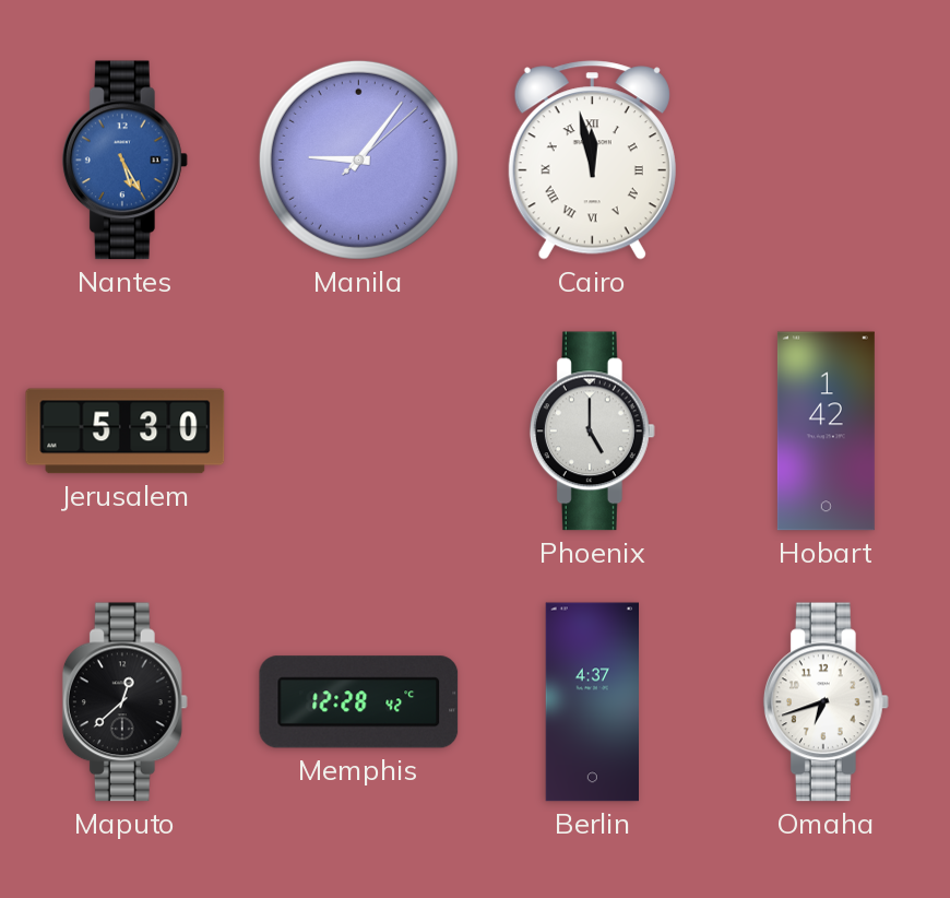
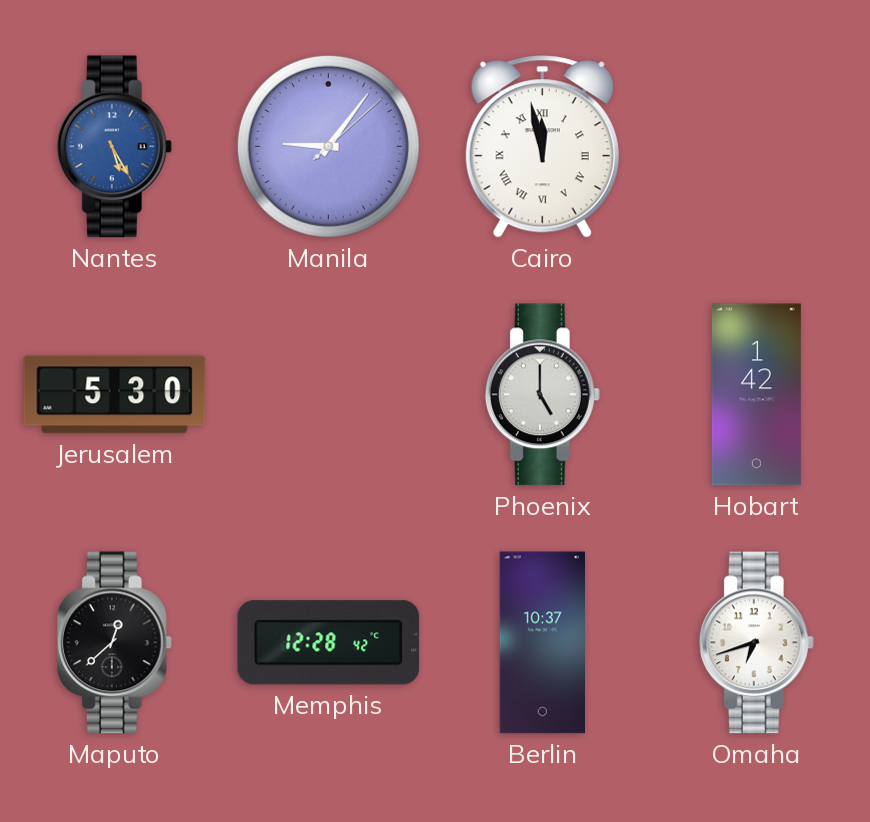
Berlin: 4:37 -> 10:37 (542, 643)
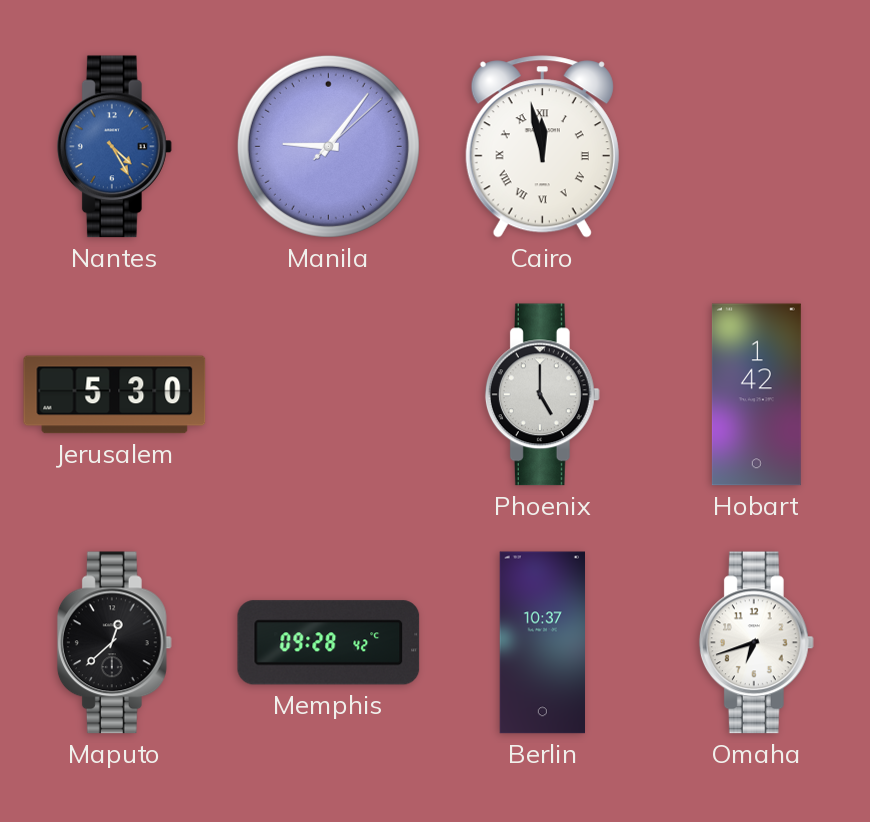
Nantes: 5:25 -> 4:25 (114, 147)
Memphis: 12:28 -> 09:28 (329, 643)
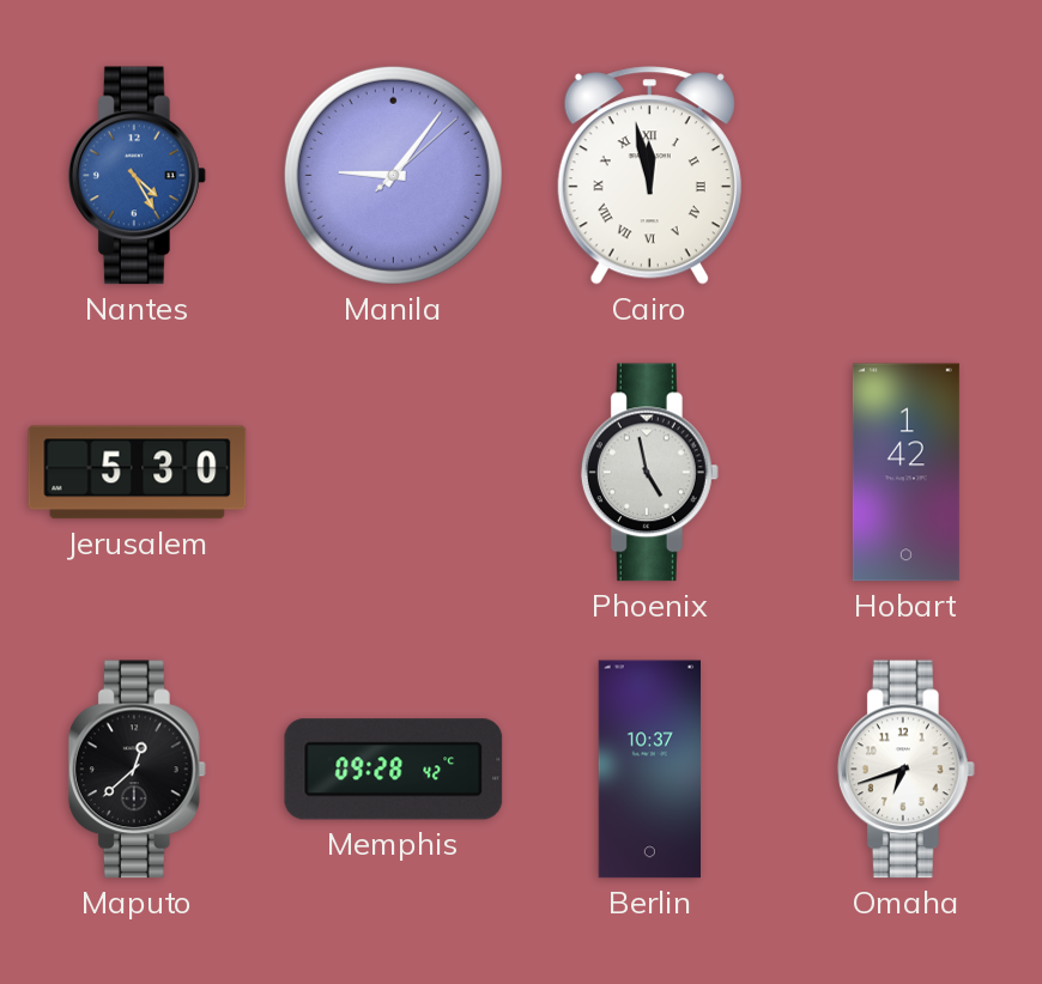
Phoenix: 5:00 -> 4:58 (649, 473)
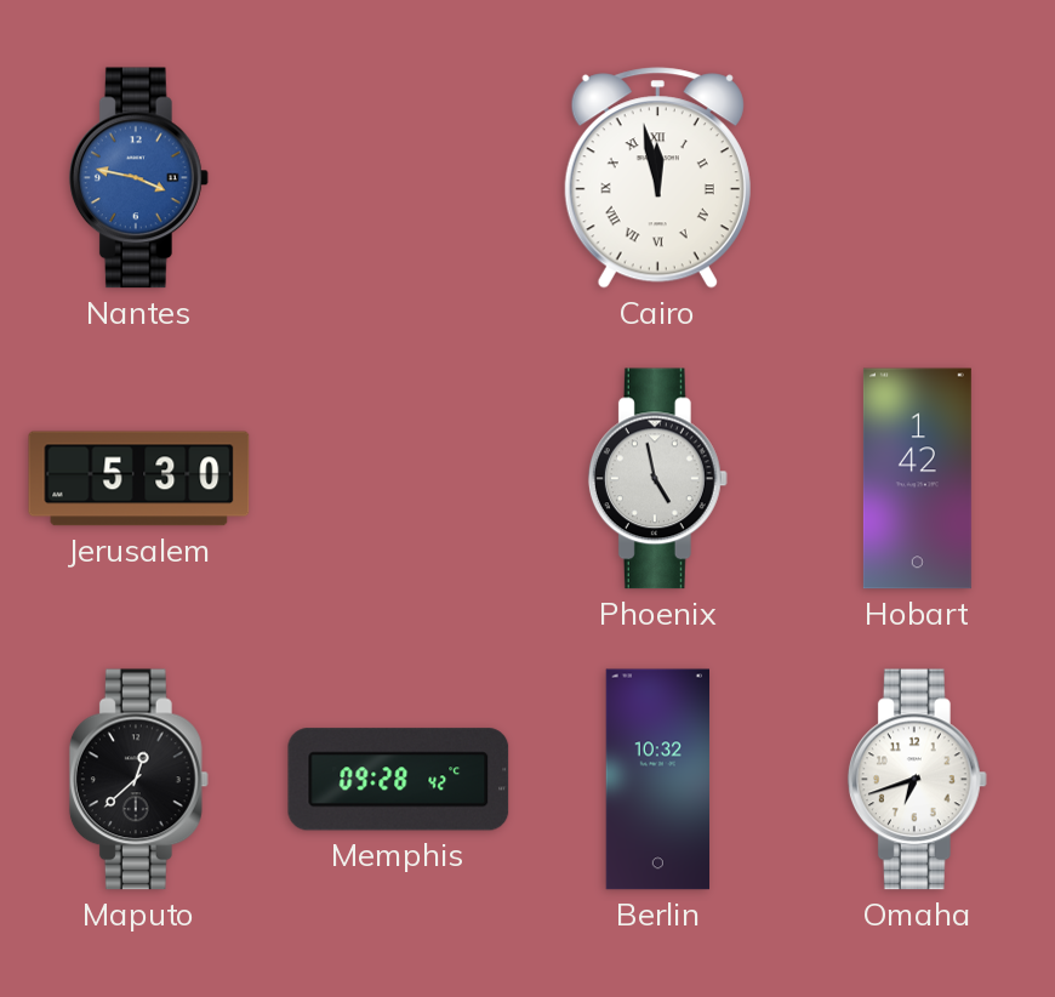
Nantes: 4:25 -> 3:47 (138, 178)
Manila: 9:06 -> none (393, 175)
Berlin: 10:37 -> 10:32 (657, 780)
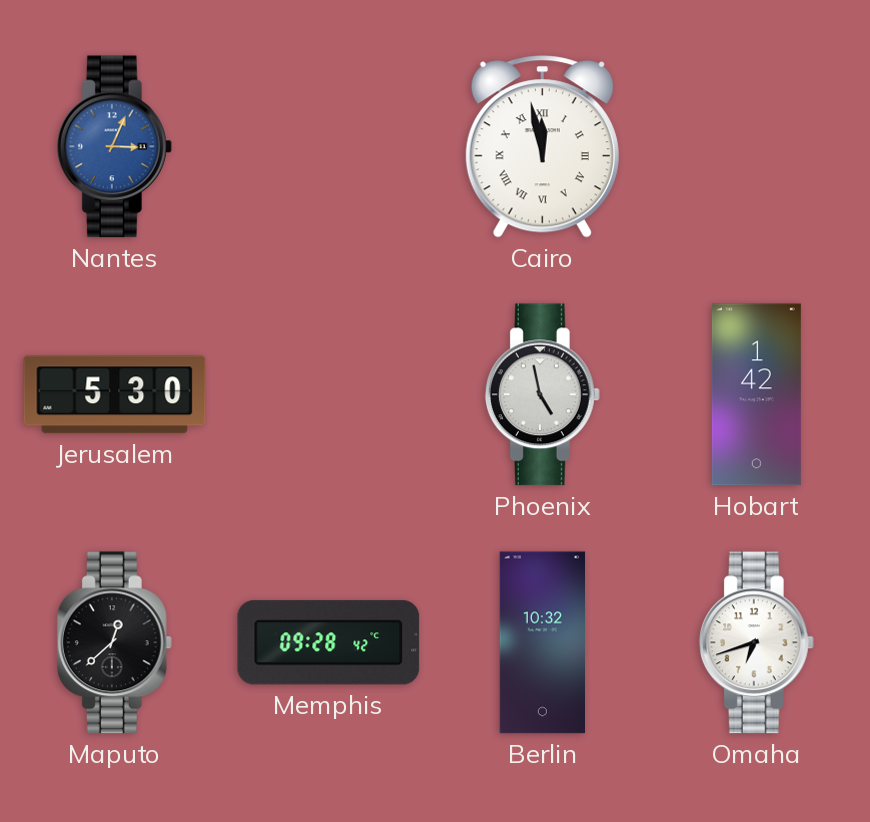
Nantes: 3:47 -> 3:04 (114, 147)
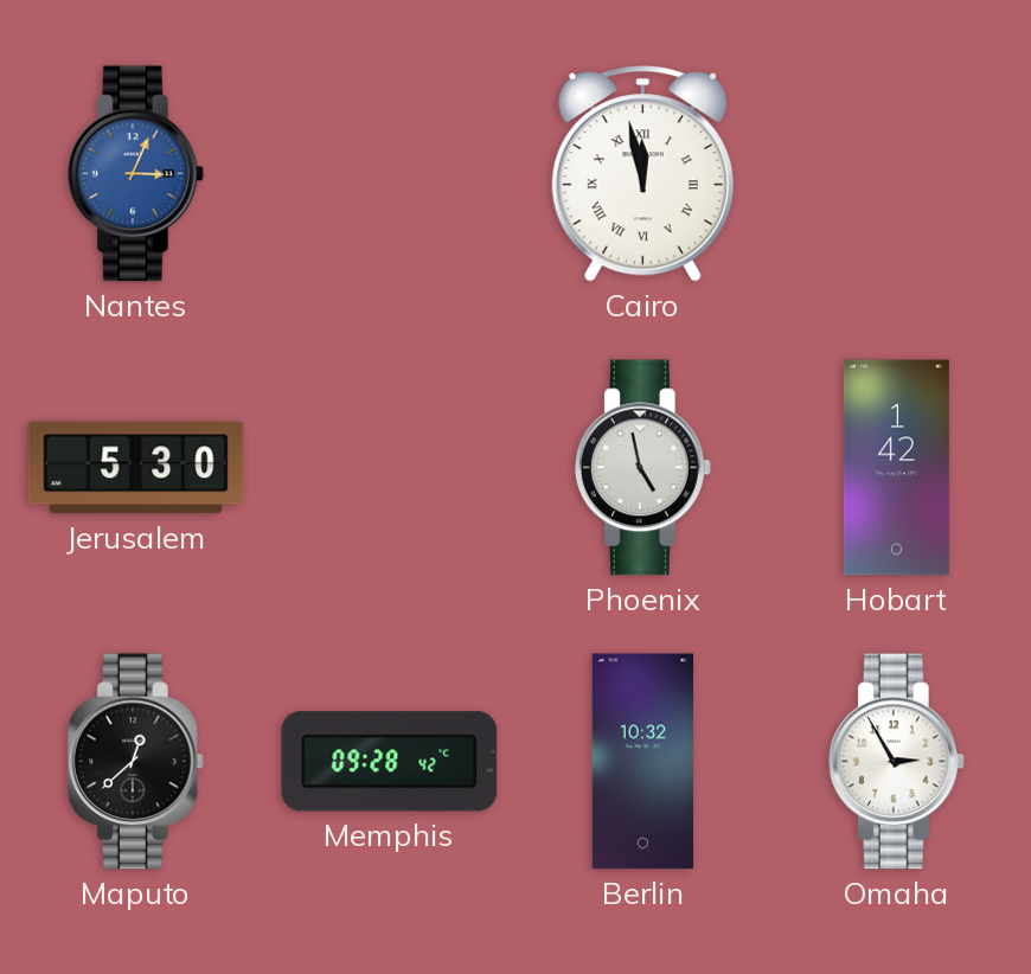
Omaha: 6:42 -> 2:55 (896, 762)
